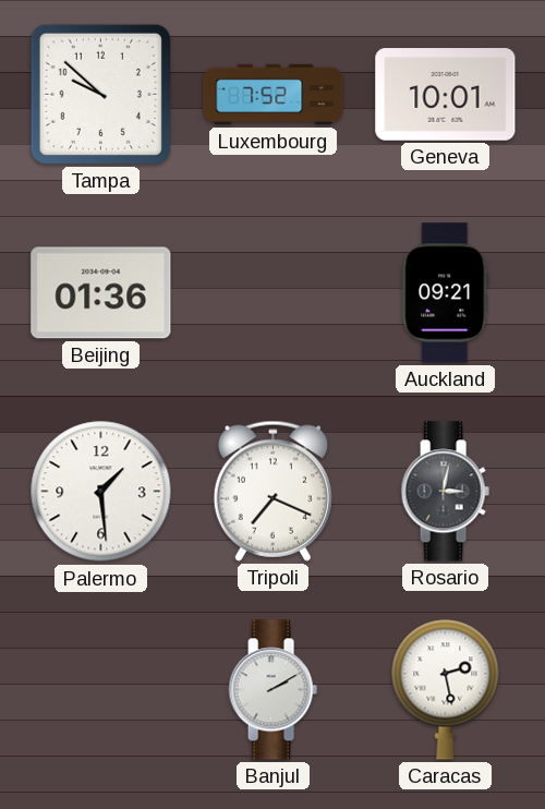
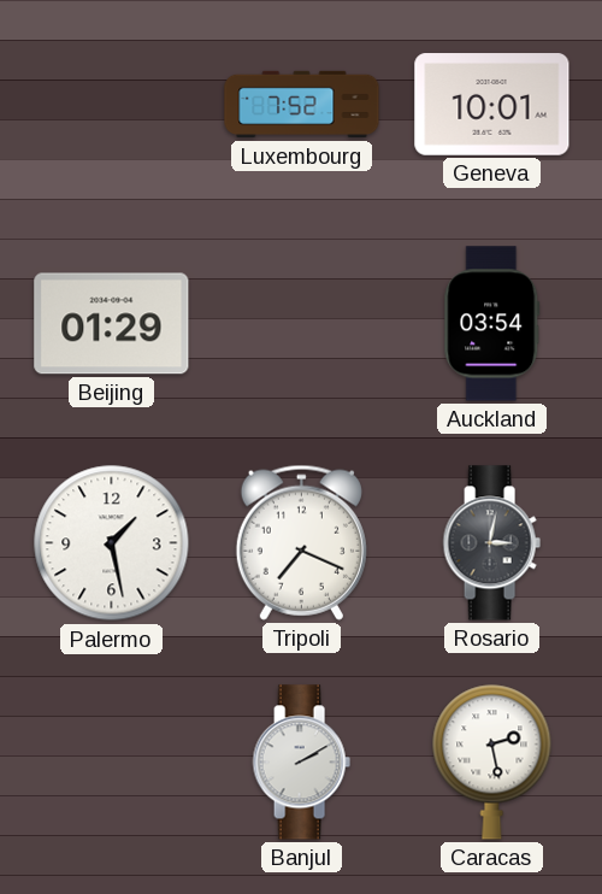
Tampa: 9:52 -> none (100, 94)
Beijing: 01:36 -> 01:29 (112, 324)
Auckland: 09:21 -> 03:54 (492, 324)
Palermo: 1:29 -> 1:28 (112, 543)
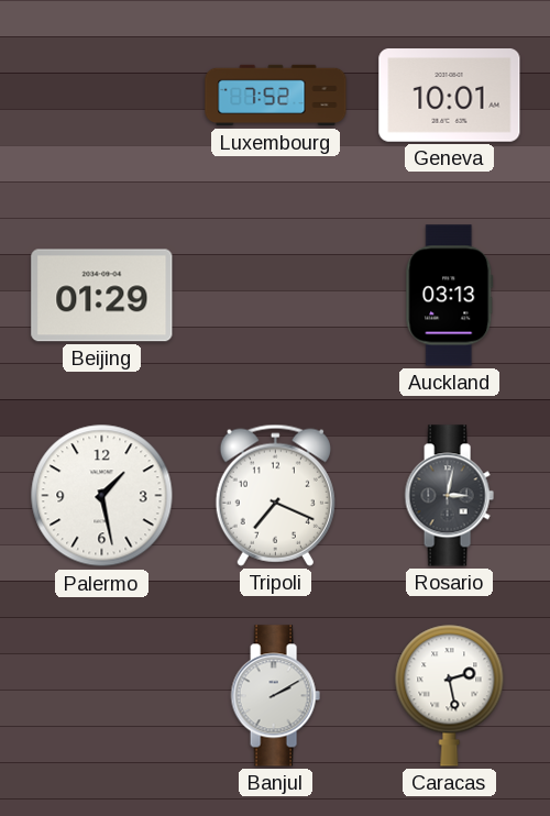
Auckland: 03:54 -> 03:13 (450, 296)
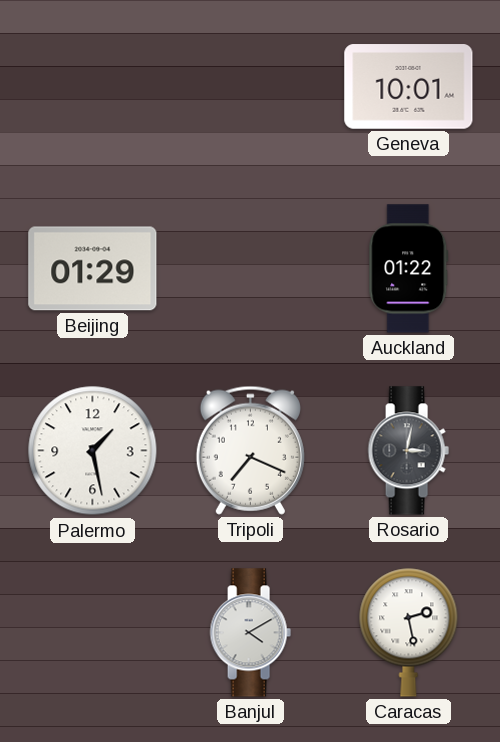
Luxembourg: 7:52 -> none (276, 96)
Auckland: 03:13 -> 01:22 (409, 269)
Banjul: 2:10 -> 4:10 (250, 633)
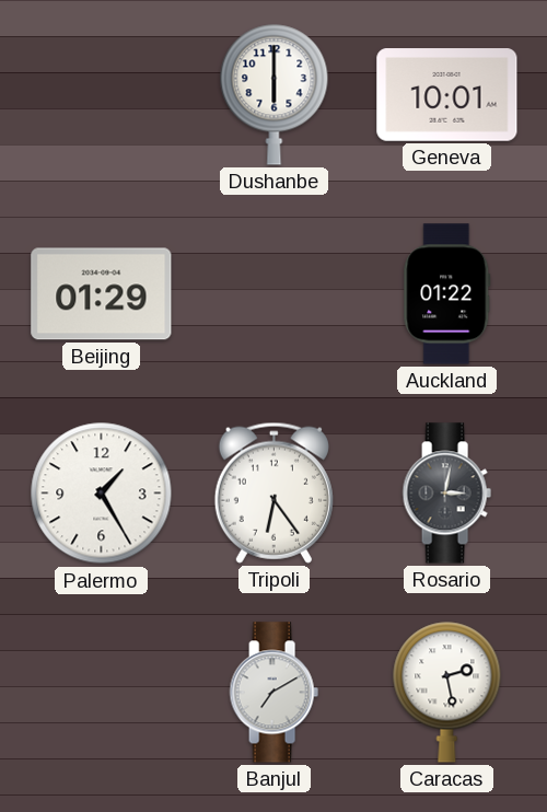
Dushanbe: none -> 6:00 (275, 94)
Palermo: 1:28 -> 1:25 (102, 494)
Tripoli: 7:19 -> 6:24 (273, 492)
Banjul: 4:10 -> 7:10 (273, 693)
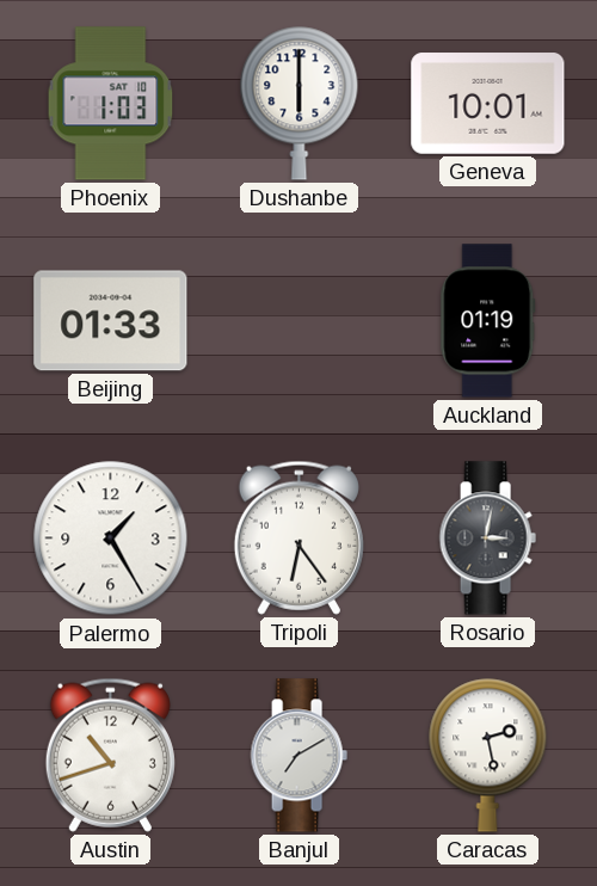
Phoenix: none -> 1:03 (111, 104)
Beijing: 01:29 -> 01:33 (111, 321)
Auckland: 01:22 -> 01:19 (488, 321)
Austin: none -> 10:42 (110, 755)
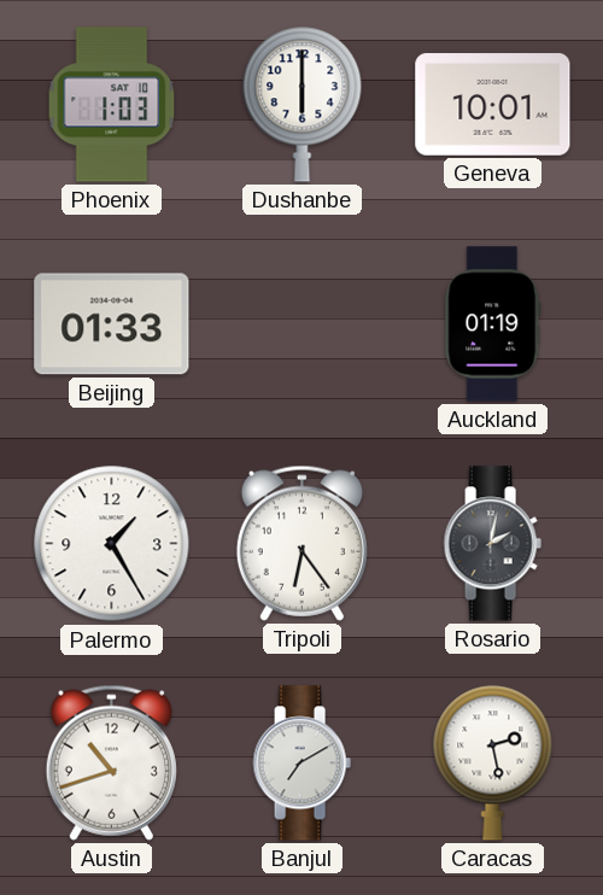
Rosario: 3:02 -> 2:02 (492, 544)
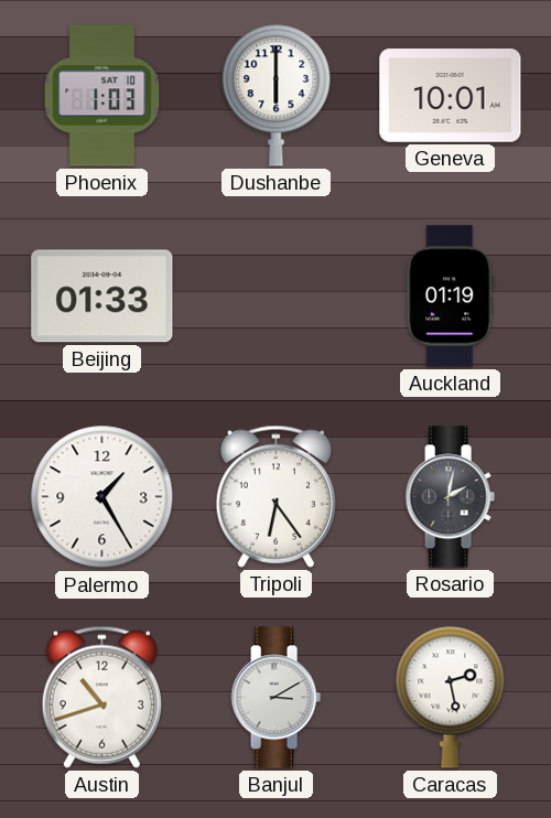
Banjul: 7:10 -> 3:10 (275, 698)
